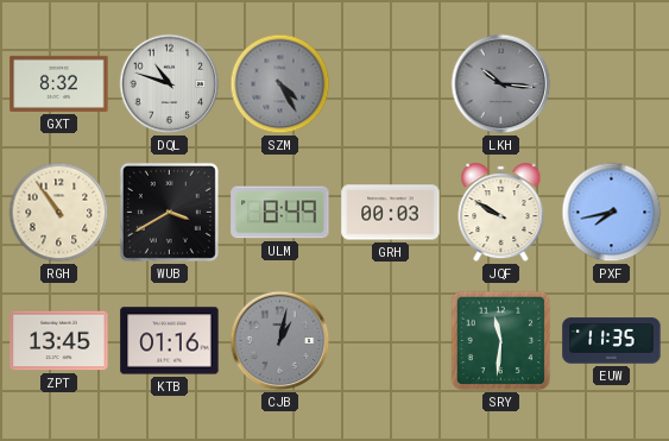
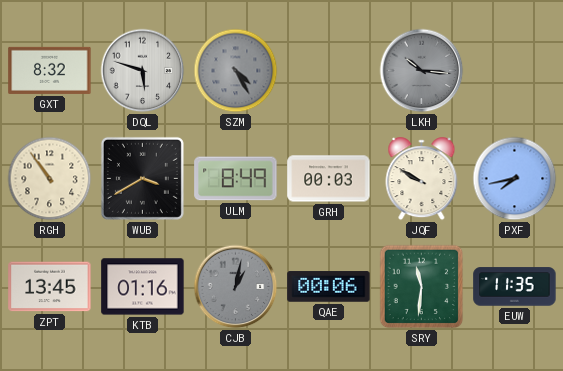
DQL: 10:48 -> 5:48 (143, 71)
QAE: none -> 00:06 (329, 287)
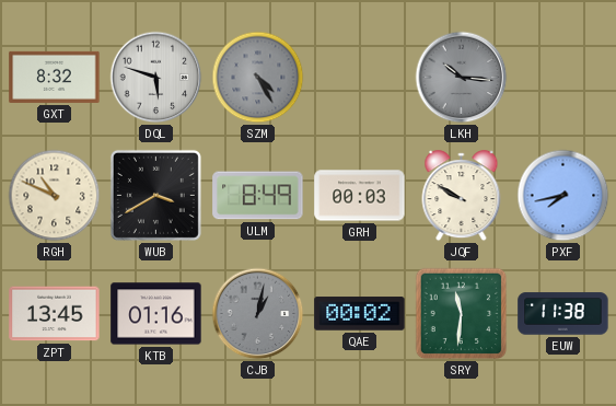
RGH: 10:54 -> 10:49 (55, 196)
QAE: 00:06 -> 00:02 (360, 314)
EUW: 11:35 -> 11:38 (563, 314)
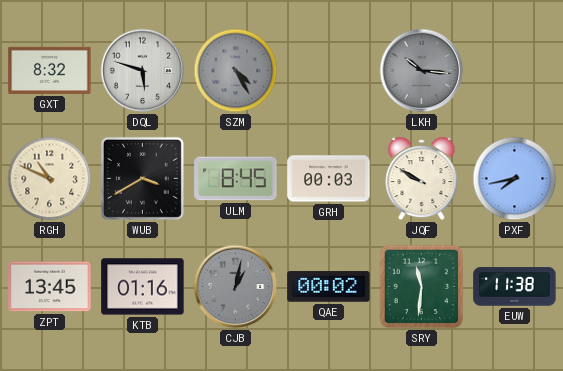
ULM: 8:49 -> 8:45 (236, 179)
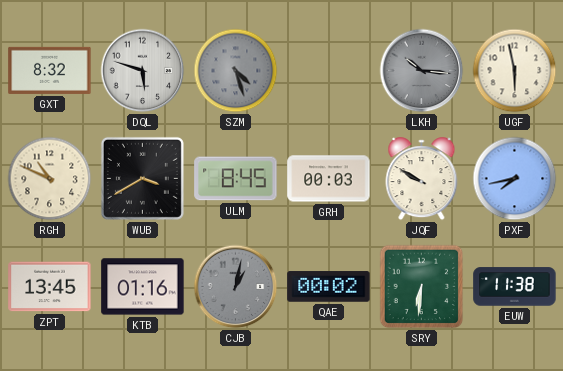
SZM: 4:25 -> 4:27 (236, 71)
UGF: none -> 5:58 (515, 71)
SRY: 11:31 -> 6:31 (422, 287)
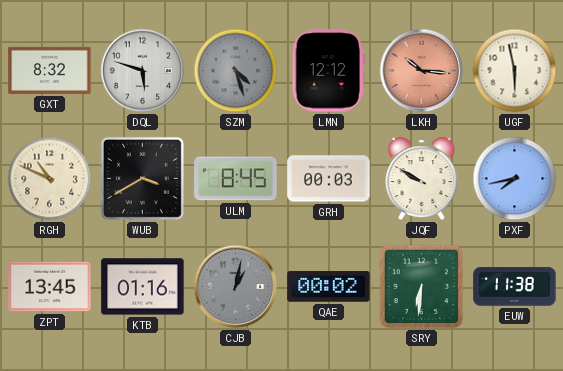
LMN: none -> 12:12 (328, 71)
LKH dial: grey -> salmon (422, 71)
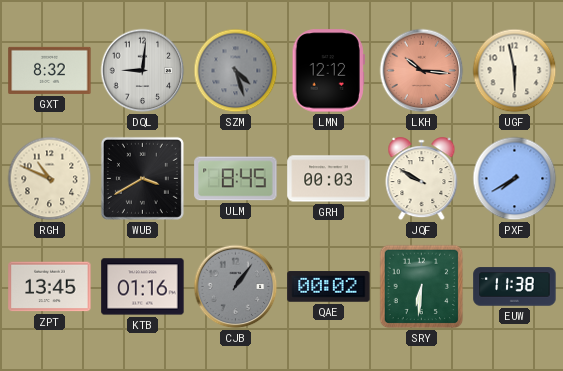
DQL: 5:48 -> 9:01 (143, 71)
PXF: 7:43 -> 7:40 (515, 179)
CJB: 1:02 -> 1:06 (236, 287)
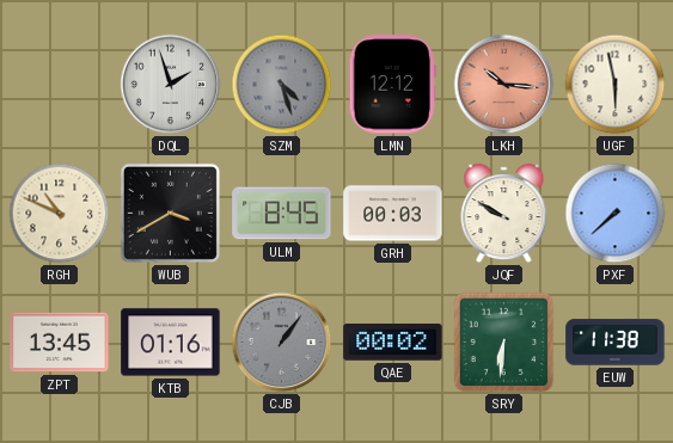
GXT: 8:32 -> none (50, 70)
DQL: 9:01 -> 1:57 (171, 85)
PXF: 7:40 -> 7:38 (616, 214)
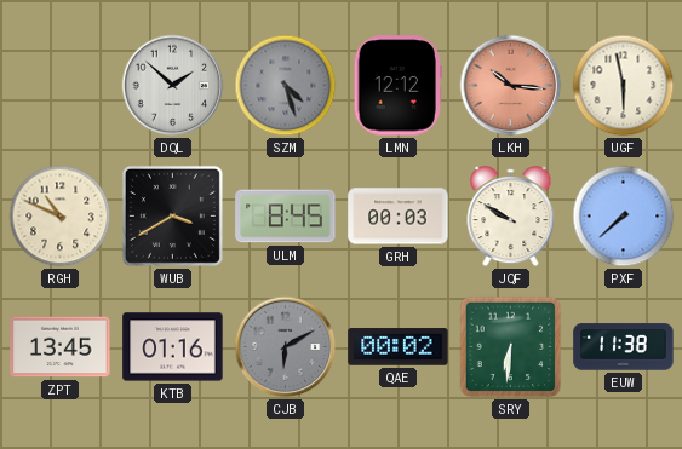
DQL: 1:57 -> 1:52 (173, 86)
CJB: 1:06 -> 6:10 (286, 347)
